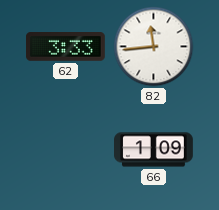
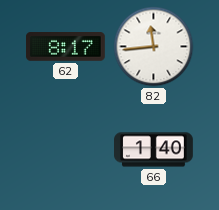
62: 3:33 -> 8:17 (66, 47)
66: 1:09 -> 1:40 (154, 150)
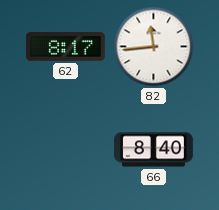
66: 1:40 -> 8:40 (154, 150)
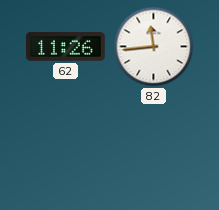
62: 8:17 -> 11:26 (66, 47)
66: 8:40 -> none (154, 150)
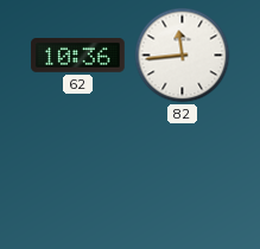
62: 11:26 -> 10:36 (78, 56)
